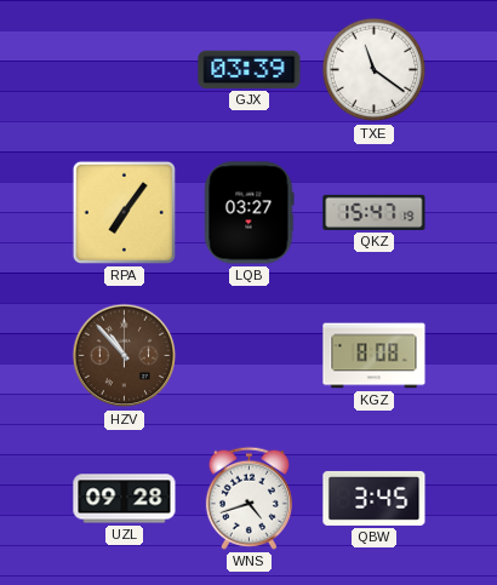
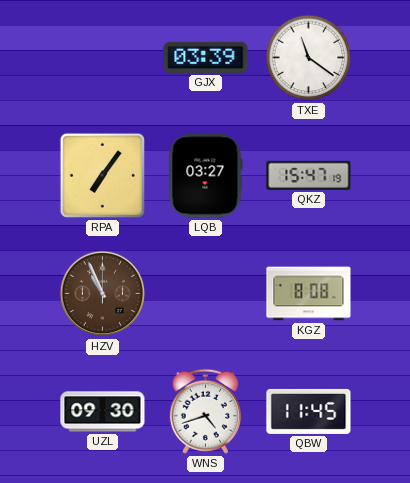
HZV: 10:53 -> 10:56 (103, 294)
UZL: 09:28 -> 09:30 (103, 412)
QBW: 3:45 -> 11:45 (309, 411)
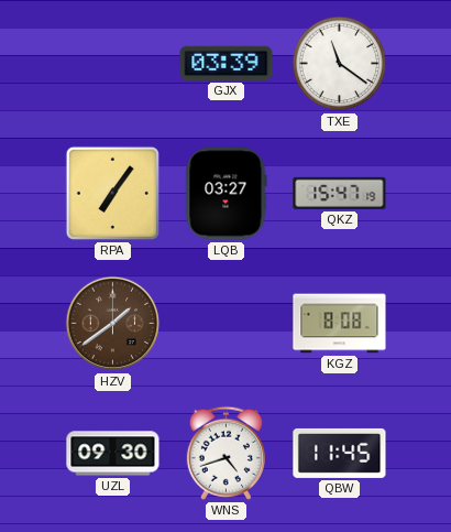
HZV: 10:56 -> 1:39 (113, 324)
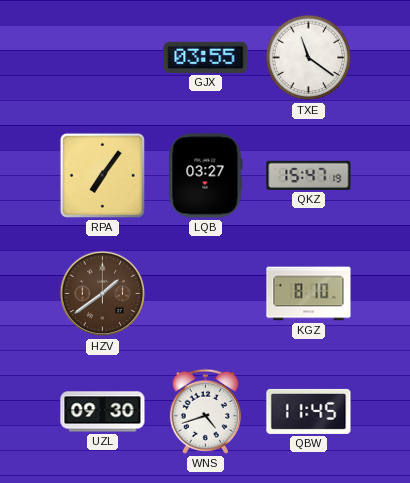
GJX: 03:39 -> 03:55 (206, 57)
KGZ: 8:08 -> 8:10 (309, 294)
